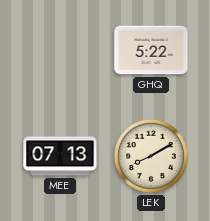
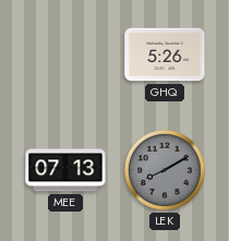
GHQ: 5:22 -> 5:26 (165, 55)
LEK dial: cream -> grey (165, 170)
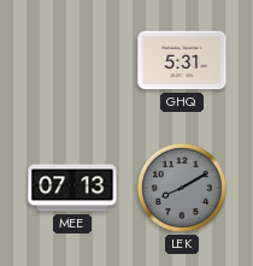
GHQ: 5:26 -> 5:31 (182, 60)
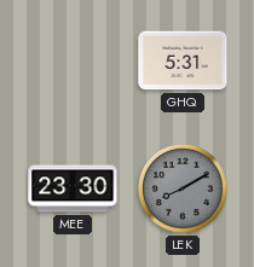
MEE: 07:13 -> 23:30 (73, 188)
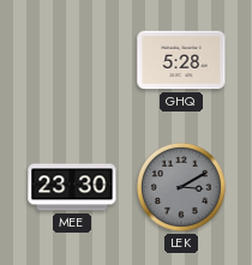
GHQ: 5:31 -> 5:28 (181, 60)
LEK: 8:10 -> 3:10 (181, 187)
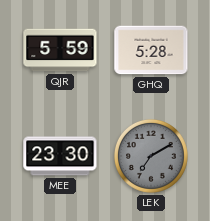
QJR: none -> 5:59 (60, 50)
LEK: 3:10 -> 7:10 (151, 156)
